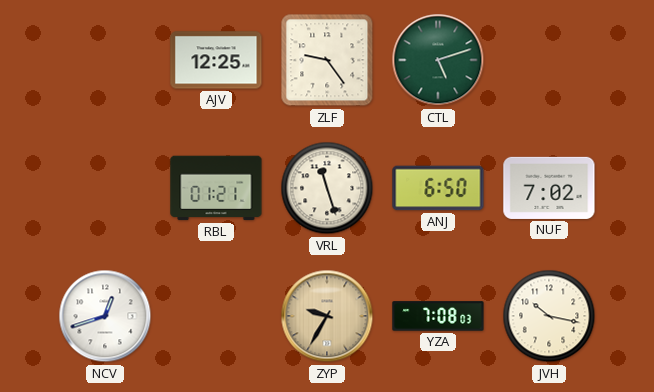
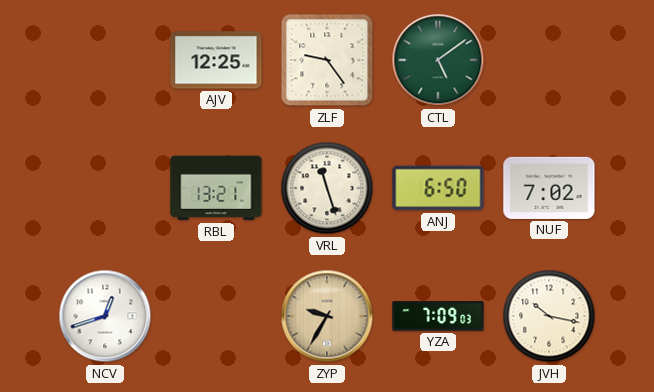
CTL: 5:12 -> 5:09 (438, 60)
RBL: 01:21 -> 13:21 (216, 188)
YZA: 7:08 -> 7:09 (438, 316)
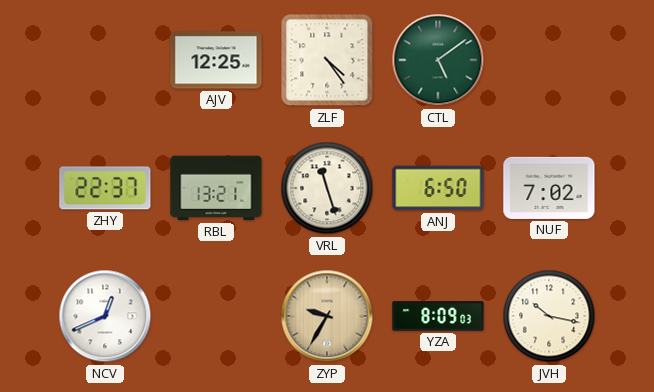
ZLF: 9:24 -> 4:24 (327, 60)
ZHY: none -> 22:37 (105, 188)
NCV: 12:42 -> 12:41 (105, 316)
YZA: 7:09 -> 8:09 (438, 316)
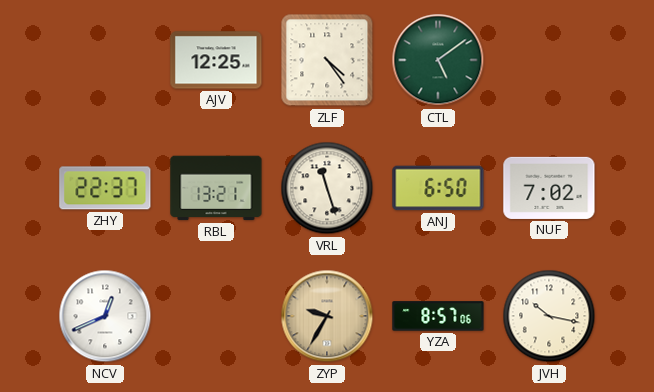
YZA: 8:09 -> 8:57 (438, 316)
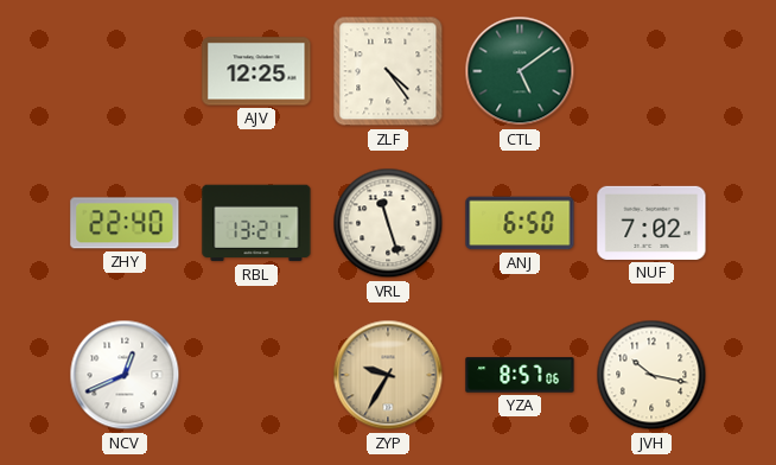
ZHY: 22:37 -> 22:40 (125, 223)
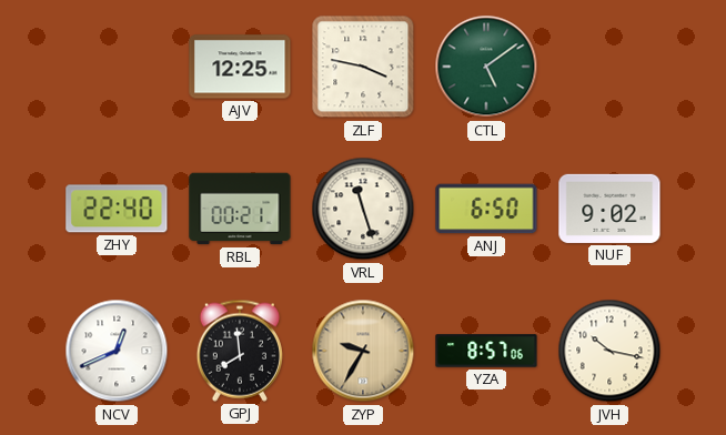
ZLF: 4:24 -> 3:47 (363, 67)
RBL: 13:21 -> 00:21 (240, 209)
NUF: 7:02 -> 9:02 (609, 209)
GPJ: none -> 7:59 (240, 351)
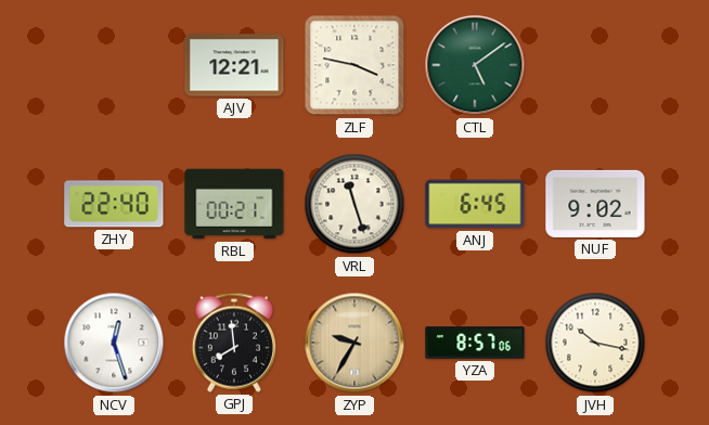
AJV: 12:25 -> 12:21 (234, 65)
ANJ: 6:50 -> 6:45 (475, 204)
NCV: 12:41 -> 12:27 (114, 343)
